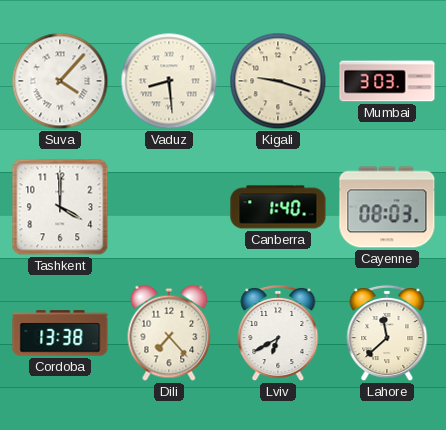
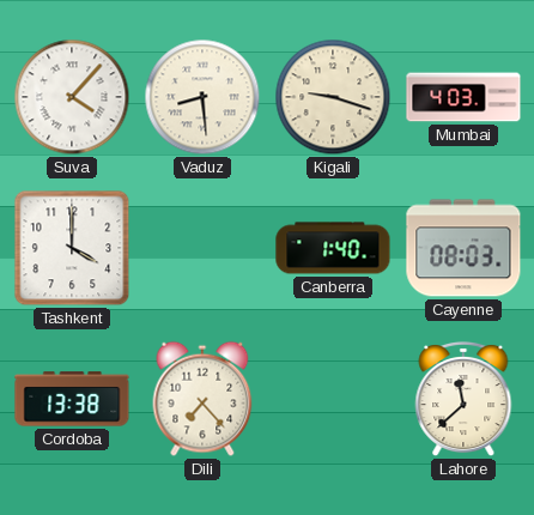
Mumbai: 3:03 -> 4:03 (463, 97)
Lviv: 6:40 -> none (278, 333)
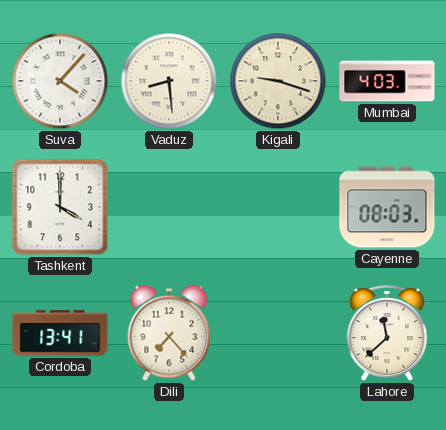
Canberra: 1:40 -> none (333, 248)
Cordoba: 13:38 -> 13:41 (60, 333)
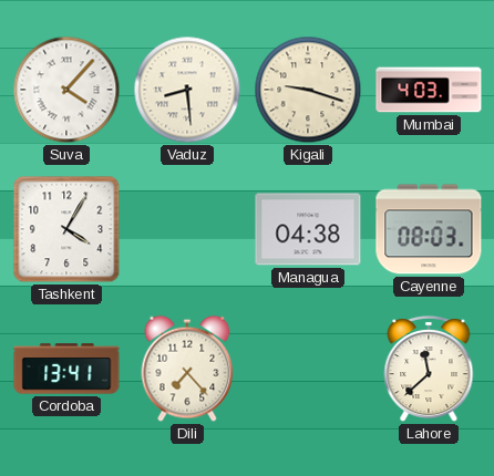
Tashkent: 4:00 -> 4:05 (66, 229)
Managua: none -> 04:38 (308, 229)
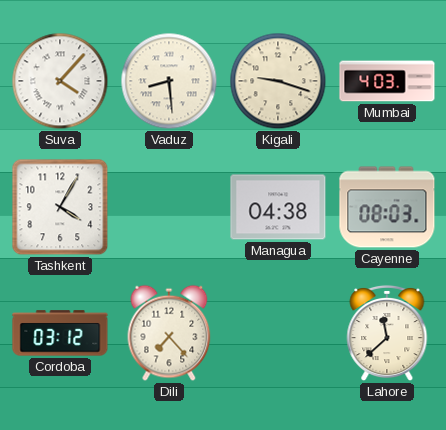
Cordoba: 13:41 -> 03:12 (60, 333)
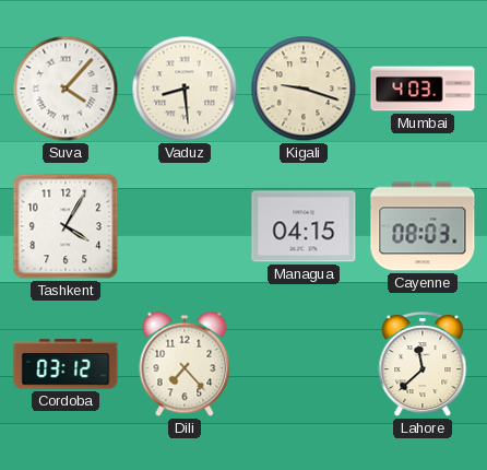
Managua: 04:38 -> 04:15 (304, 226)
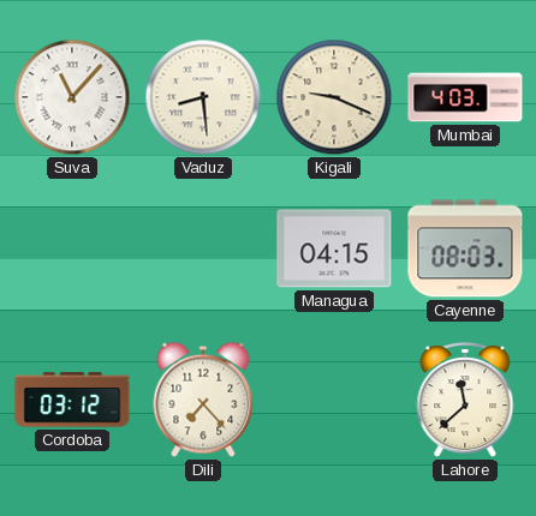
Suva: 4:07 -> 11:07 (72, 97)
Kigali: 9:18 -> 9:19 (334, 97)
Tashkent: 4:05 -> none (66, 226)
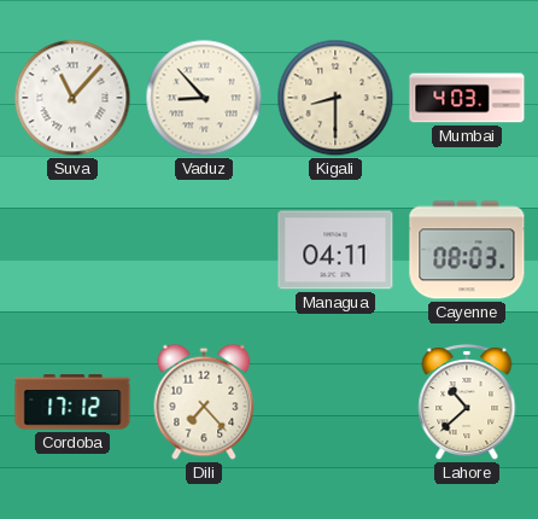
Vaduz: 8:29 -> 8:53 (204, 98)
Kigali: 9:19 -> 8:30 (335, 98)
Managua: 04:15 -> 04:11 (335, 250)
Cordoba: 03:12 -> 17:12 (72, 402)
Lahore: 11:38 -> 10:38 (467, 402)
